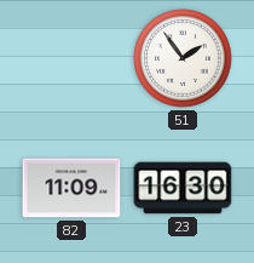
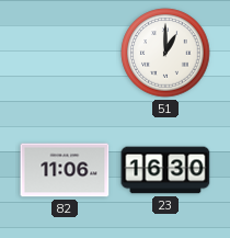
51: 1:54 -> 1:00 (165, 53)
82: 11:09 -> 11:06 (65, 170)
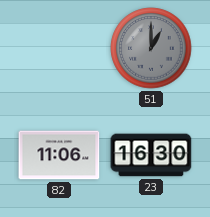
51 dial: white -> grey (151, 48)
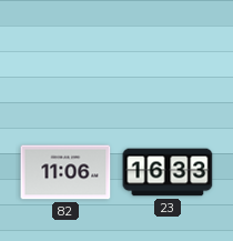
51: 1:00 -> none (151, 48)
23: 16:30 -> 16:33 (168, 172)
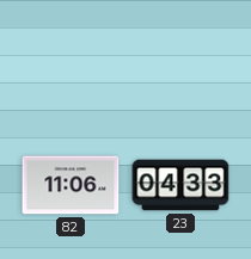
23: 16:33 -> 04:33 (180, 185)
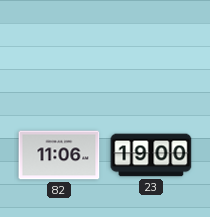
23: 04:33 -> 19:00 (151, 155)
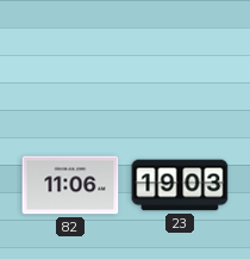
23: 19:00 -> 19:03 (180, 185)
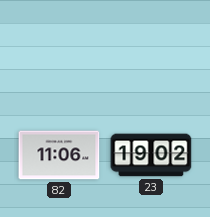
23: 19:03 -> 19:02 (151, 155)
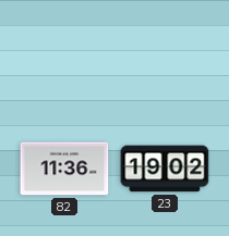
82: 11:06 -> 11:36 (64, 169)
